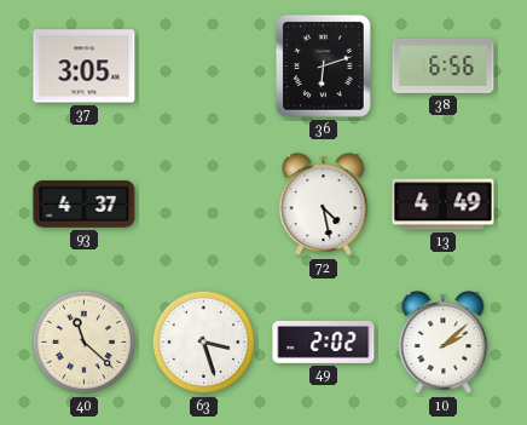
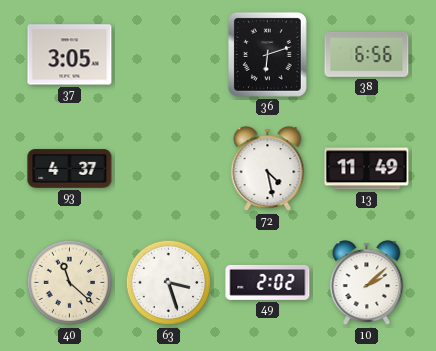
13: 4:49 -> 11:49 (367, 169)
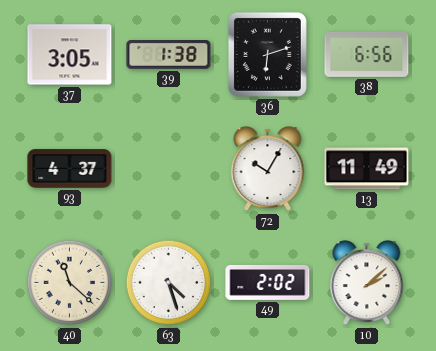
39: none -> 1:38 (169, 55)
72: 4:28 -> 10:05 (268, 169)
63: 3:27 -> 4:27 (169, 283)
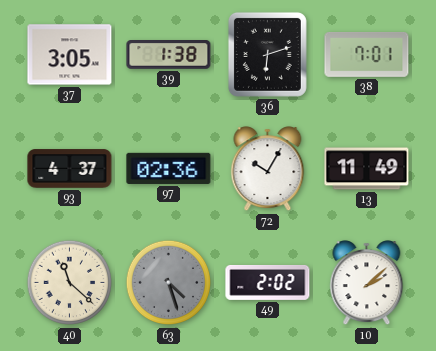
38: 6:56 -> 7:01 (367, 55)
97: none -> 02:36 (169, 168)
63 dial: white -> grey (169, 283)
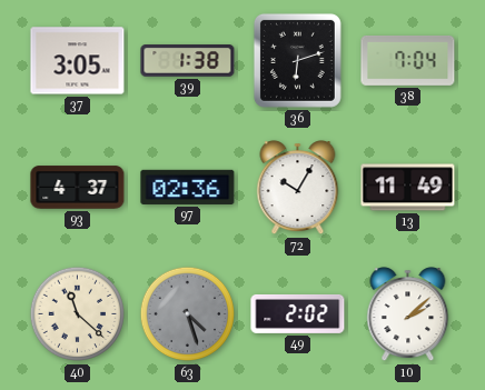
38: 7:01 -> 7:04 (408, 61)
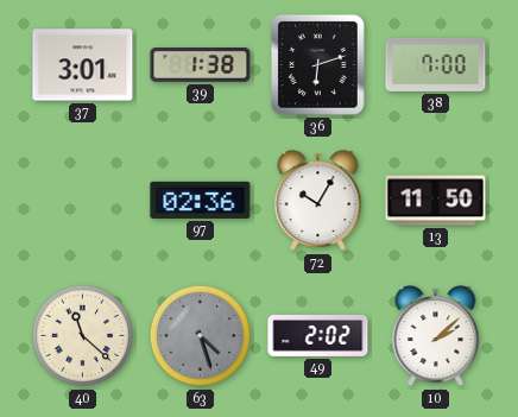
37: 3:05 -> 3:01 (83, 65)
38: 7:04 -> 7:00 (436, 65)
93: 4:37 -> none (78, 188)
13: 11:49 -> 11:50 (436, 201)
